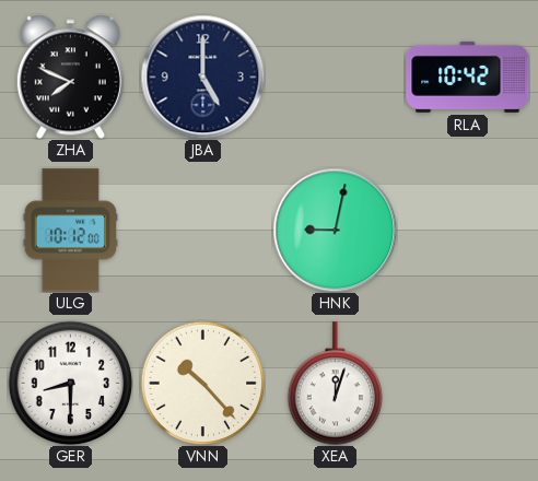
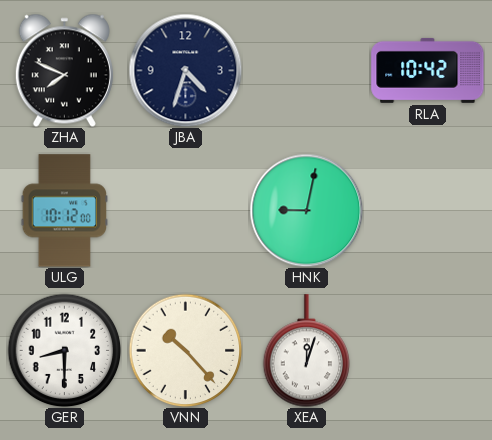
JBA: 5:00 -> 4:33 (185, 70)
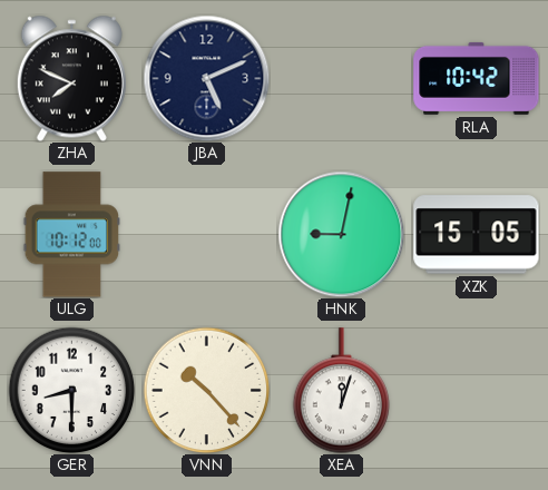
JBA: 4:33 -> 5:11 (206, 78)
XZK: none -> 15:05 (477, 235)
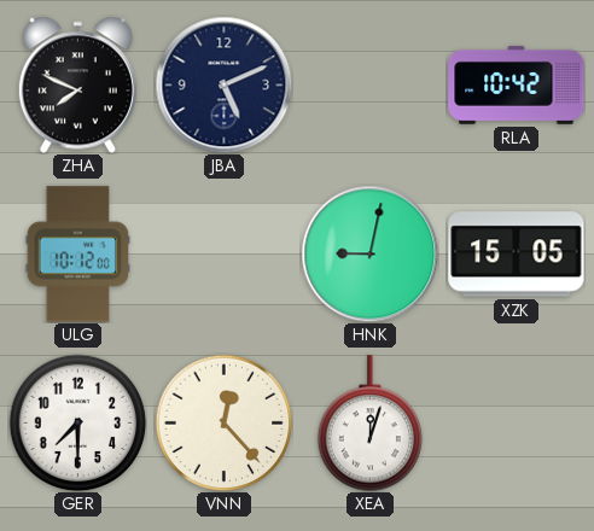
GER: 8:30 -> 7:30 (77, 422)
VNN: 10:23 -> 12:23 (223, 422)
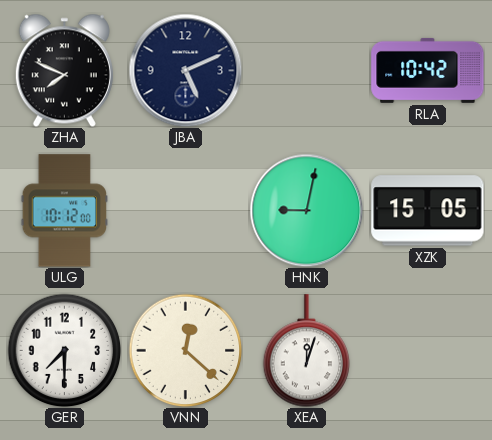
VNN: 12:23 -> 12:22 (185, 350)
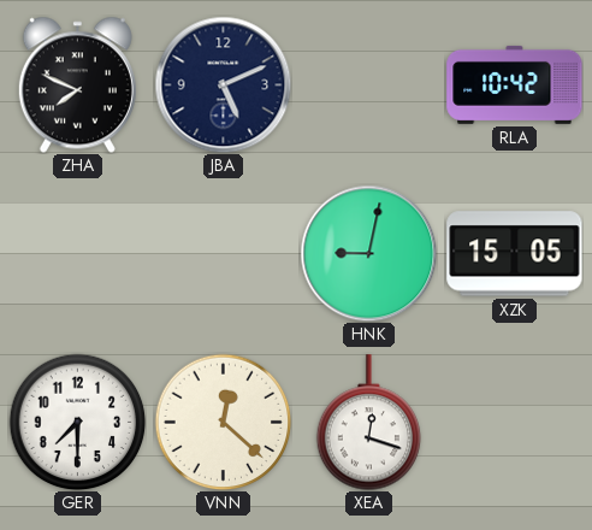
ULG: 10:12 -> none (64, 211)
XEA: 12:03 -> 12:18 (369, 423)
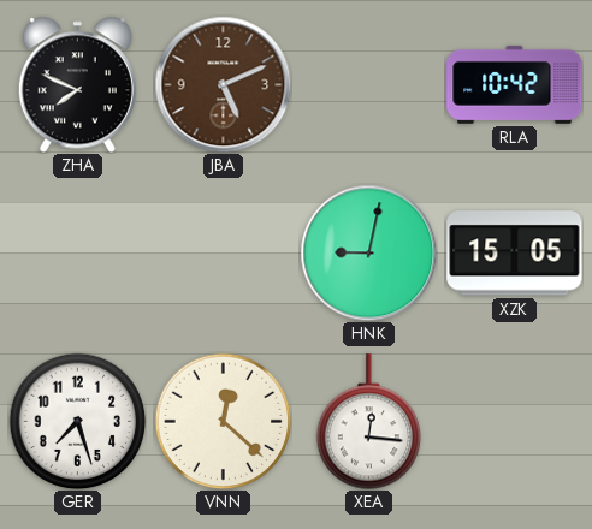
JBA dial: navy -> brown (223, 84)
GER: 7:30 -> 7:27 (77, 421)
XEA: 12:18 -> 12:16 (369, 422)
